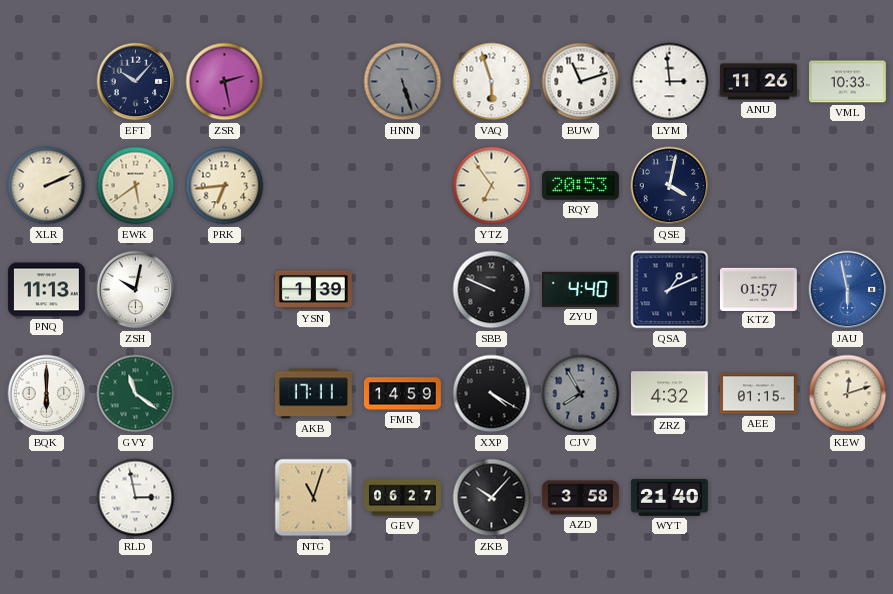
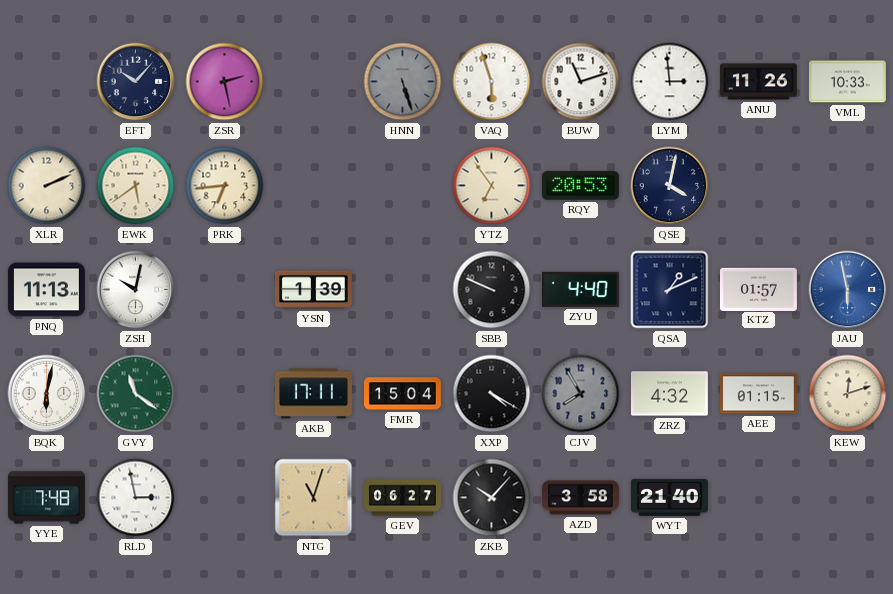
BQK: 6:00 -> 6:02 (47, 394)
FMR: 14:59 -> 15:04 (402, 394)
YYE: none -> 7:48 (46, 498)
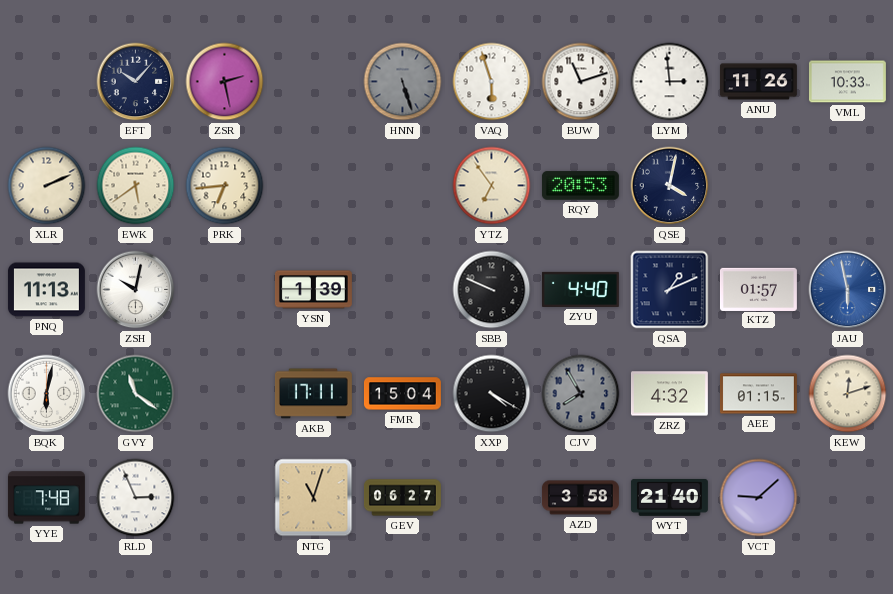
RLD: 2:58 -> 2:56 (136, 498)
ZKB: 10:07 -> none (492, 498)
VCT: none -> 9:08 (759, 498)
